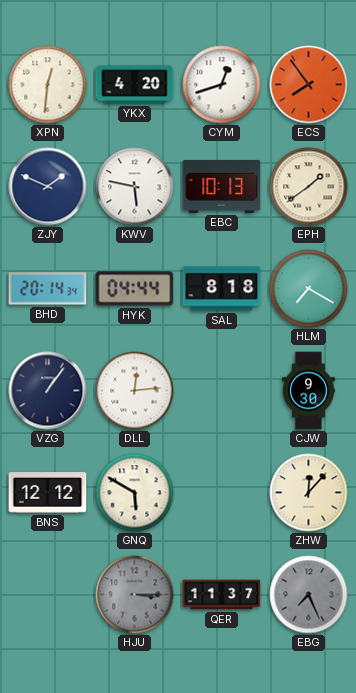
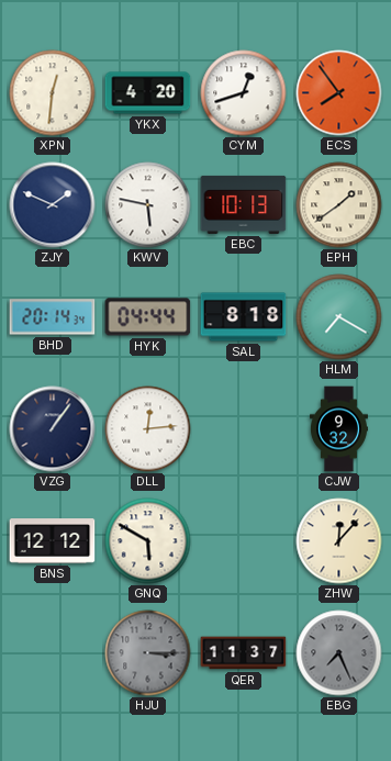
CJW: 9:30 -> 9:32 (338, 429)
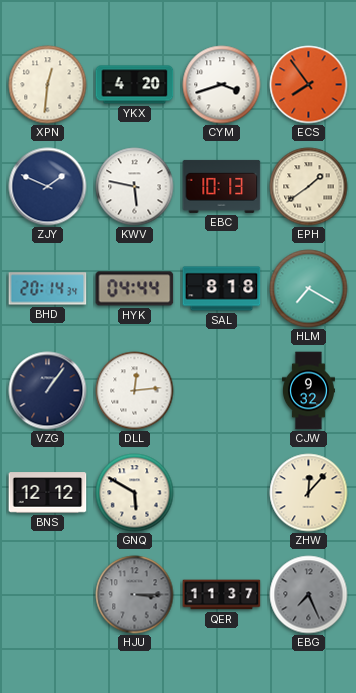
CYM: 12:42 -> 3:42 (222, 85)
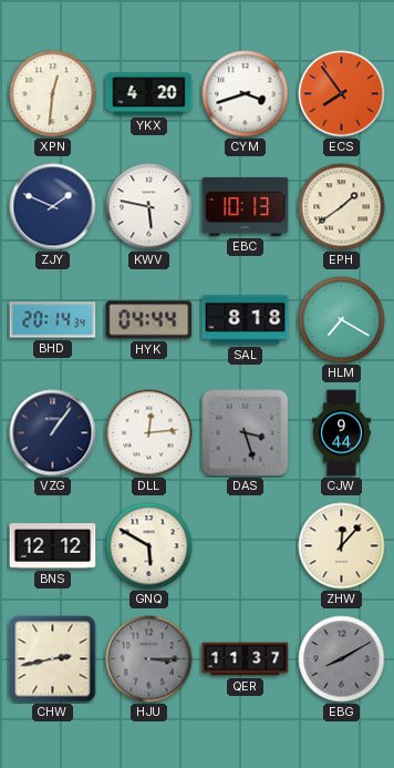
DAS: none -> 3:27 (246, 433)
CJW: 9:32 -> 9:44 (341, 433)
CHW: none -> 2:43 (53, 659)
EBG: 7:26 -> 8:10 (342, 659)
